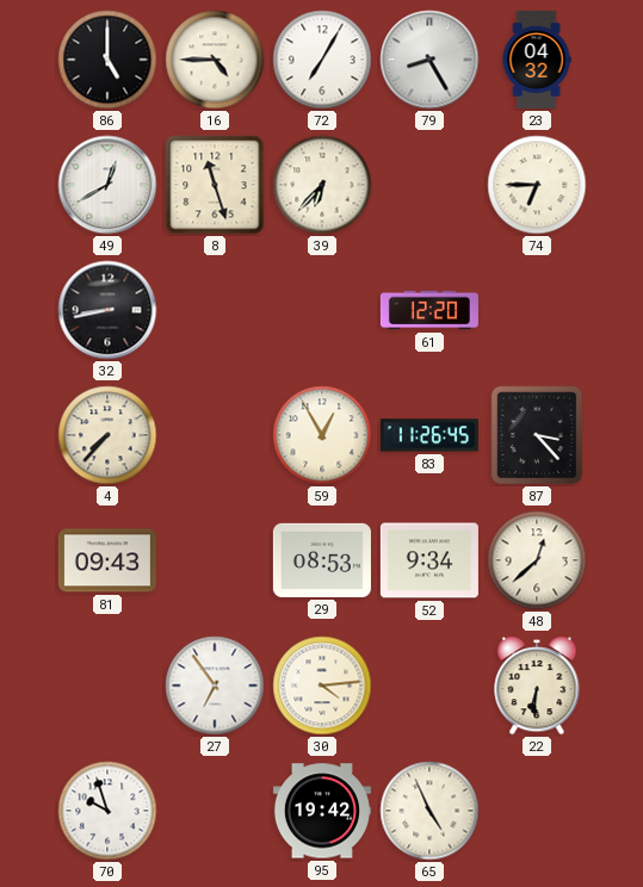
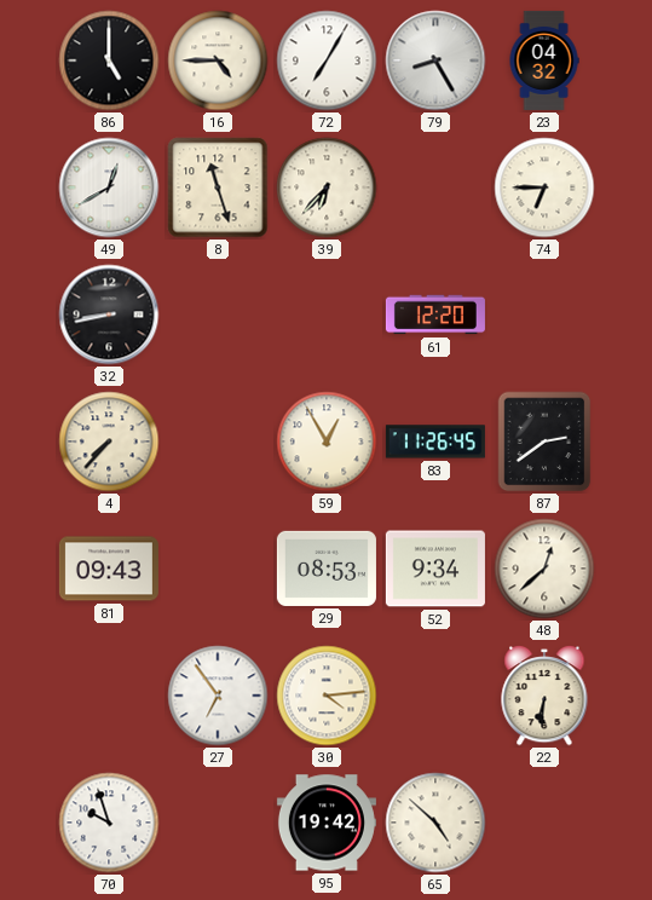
87: 3:23 -> 2:39 (544, 442)
65: 4:56 -> 4:52 (435, 823)
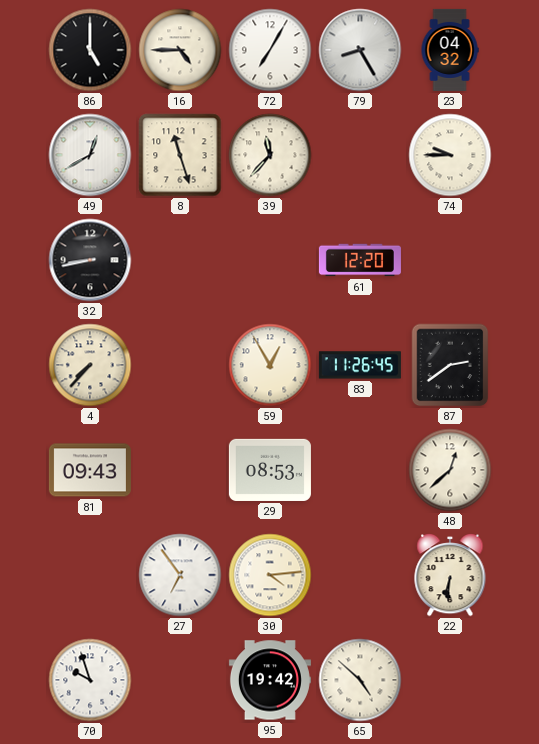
39: 6:37 -> 11:37 (270, 155)
74: 6:45 -> 9:45 (450, 155)
52: 9:34 -> none (435, 569)
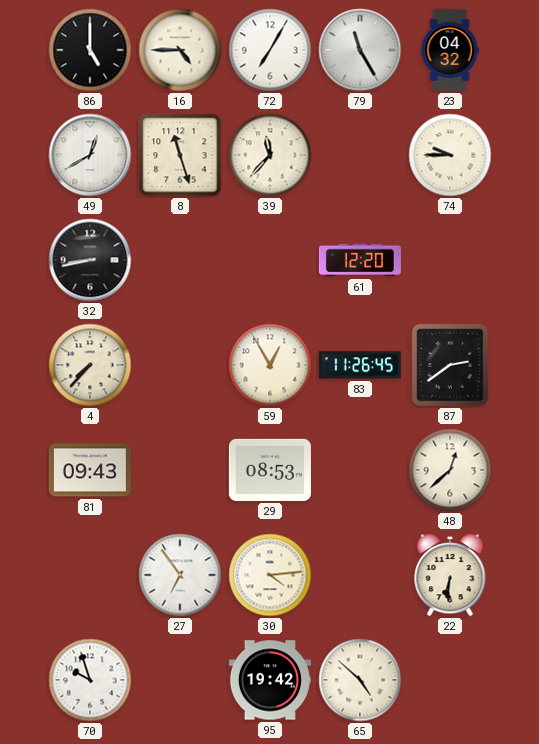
79: 8:25 -> 11:25 (360, 50)
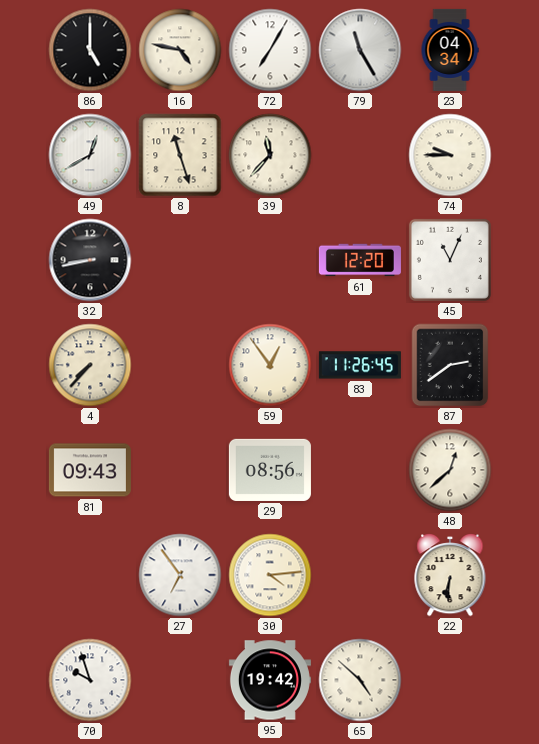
16: 4:45 -> 4:47 (180, 50)
23: 04:32 -> 04:34 (450, 50)
45: none -> 11:04 (450, 260)
59: 12:55 -> 12:54 (270, 365)
29: 08:53 -> 08:56 (270, 470)
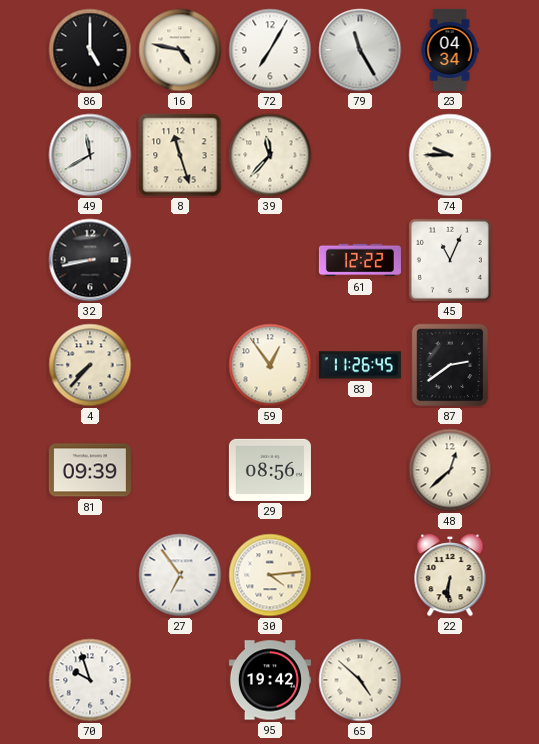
49: 12:40 -> 11:40 (90, 155)
61: 12:20 -> 12:22 (360, 260)
81: 09:43 -> 09:39 (90, 470)
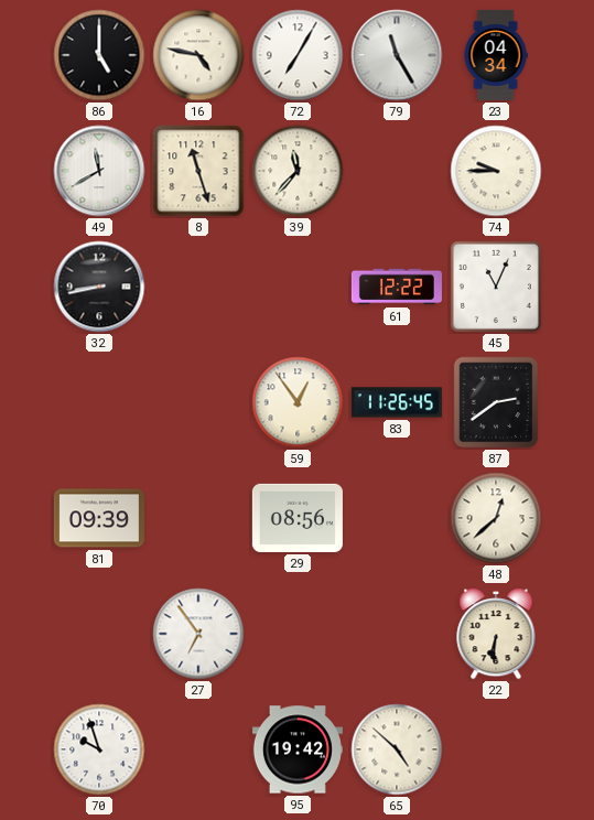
4: 7:37 -> none (90, 365)
30: 4:14 -> none (270, 575)
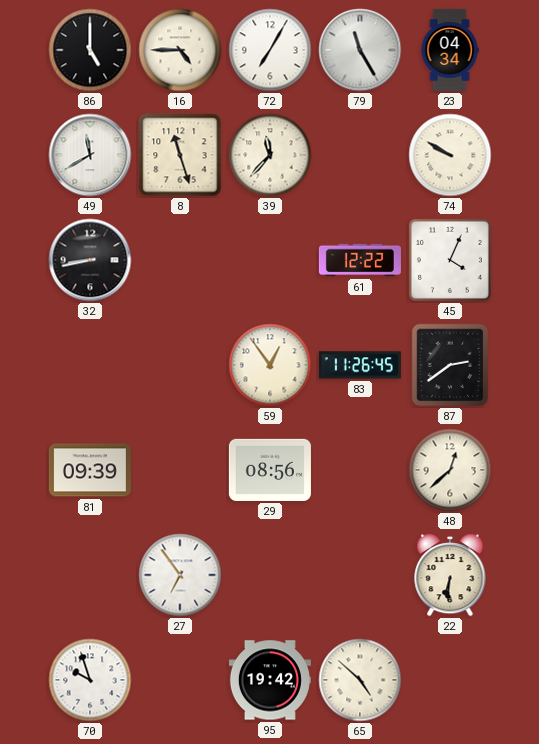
16: 4:47 -> 4:45 (180, 50)
74: 9:45 -> 9:50 (450, 155)
45: 11:04 -> 4:04 (450, 260)
